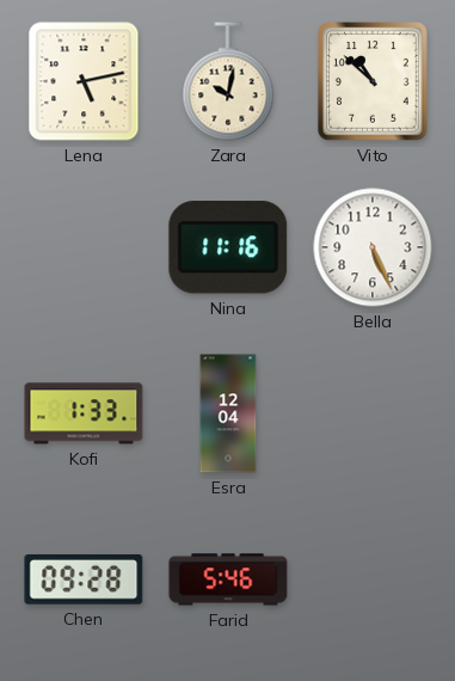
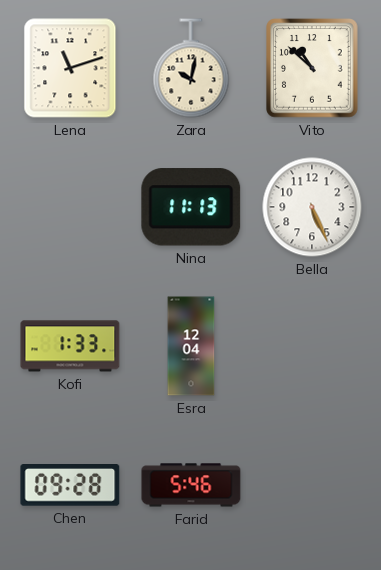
Lena: 5:13 -> 11:12 (70, 68)
Nina: 11:16 -> 11:13 (191, 207)
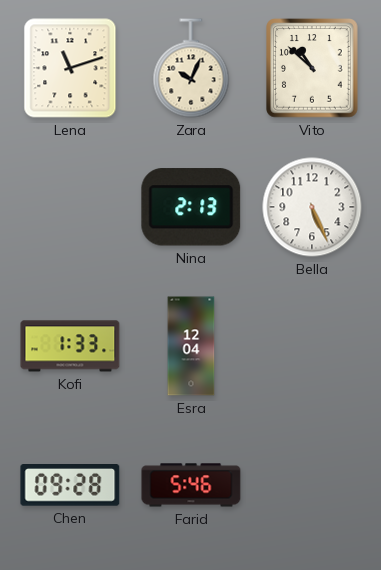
Zara: 10:02 -> 10:04 (191, 68)
Nina: 11:13 -> 2:13 (191, 207)
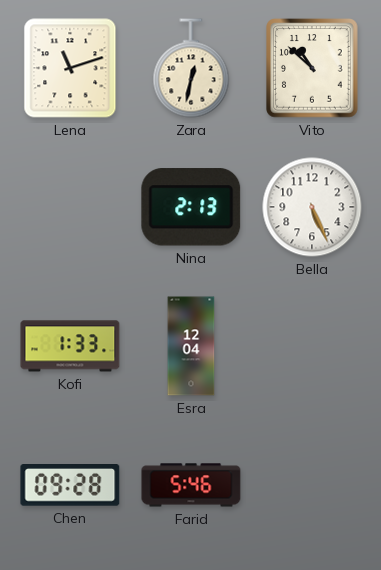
Zara: 10:04 -> 12:32 (191, 68)
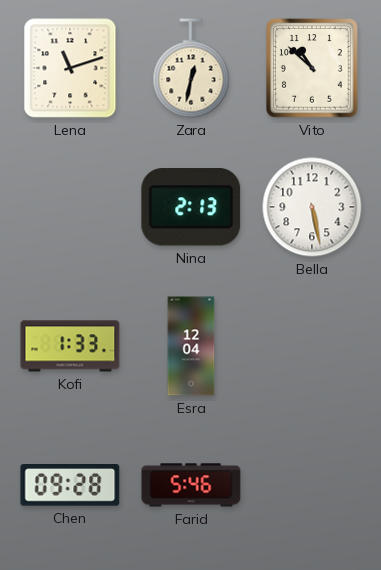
Bella: 5:26 -> 5:28 (312, 207)
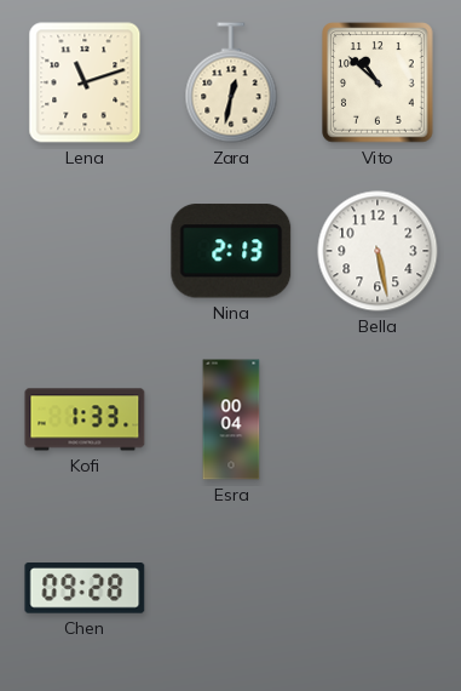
Esra: 12:04 -> 00:04 (231, 419)
Farid: 5:46 -> none (191, 485)
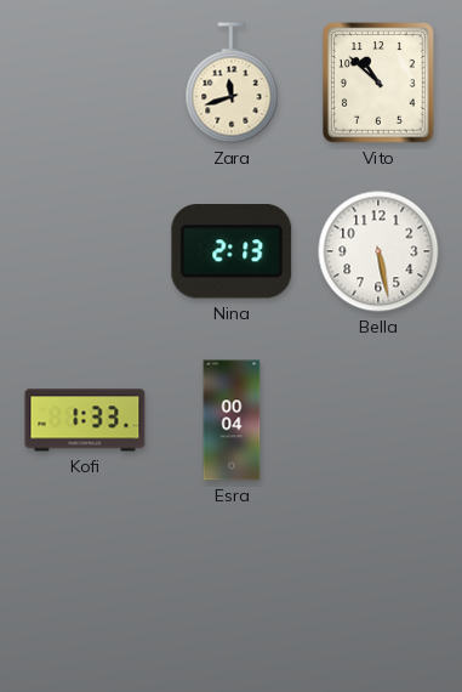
Lena: 11:12 -> none (85, 82)
Zara: 12:32 -> 11:42 (232, 83)
Chen: 09:28 -> none (85, 588)
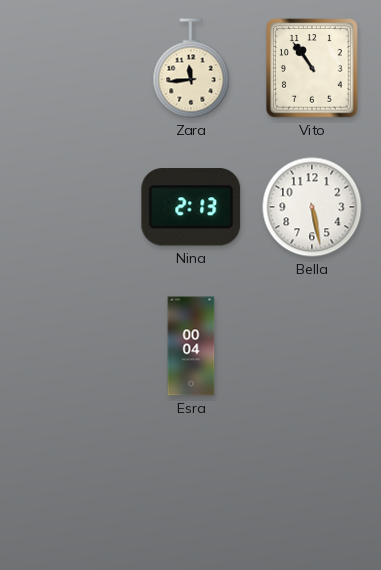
Zara: 11:42 -> 11:44 (191, 68)
Vito: 10:52 -> 10:54 (312, 68)
Kofi: 1:33 -> none (85, 420)
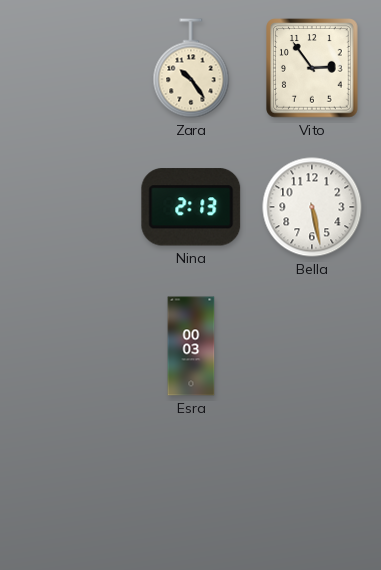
Zara: 11:44 -> 10:24 (191, 68)
Vito: 10:54 -> 2:54 (312, 68)
Esra: 00:04 -> 00:03 (191, 346)
